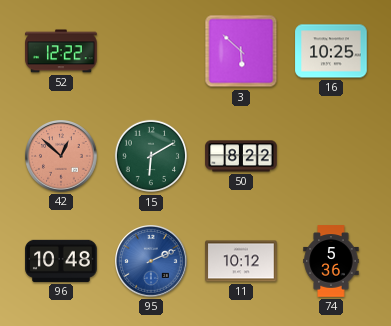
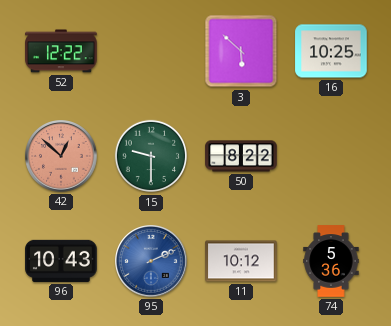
15: 6:10 -> 9:30 (151, 156)
96: 10:48 -> 10:43 (61, 261)
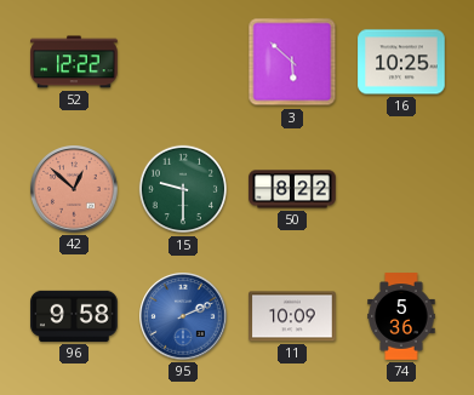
96: 10:43 -> 9:58 (74, 316)
11: 10:12 -> 10:09 (292, 316)
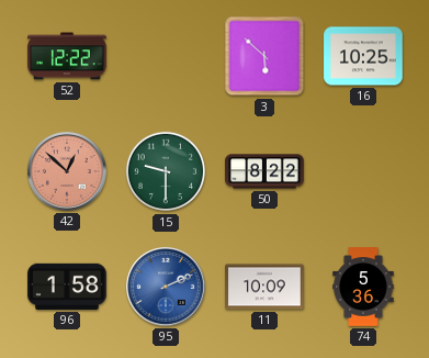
96: 9:58 -> 1:58 (67, 287)
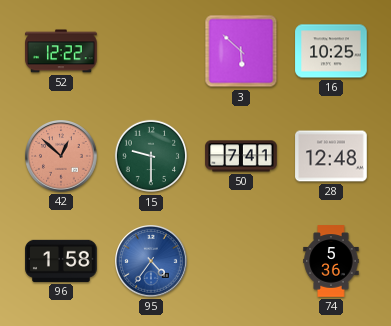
50: 8:22 -> 7:41 (241, 156)
28: none -> 12:48 (331, 156)
95: 2:11 -> 4:36 (151, 261)
11: 10:09 -> none (264, 287)
